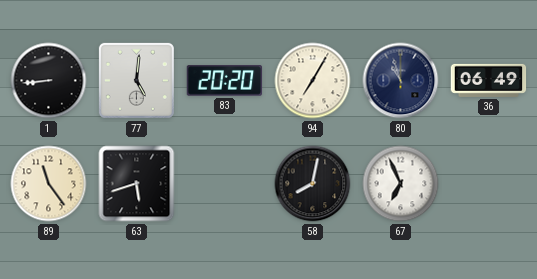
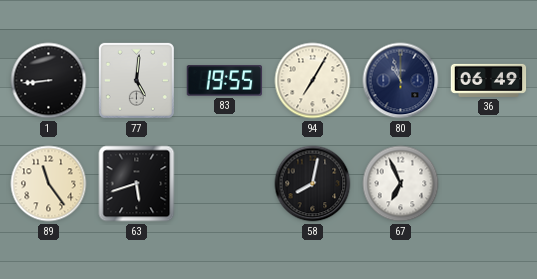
83: 20:20 -> 19:55 (225, 81)
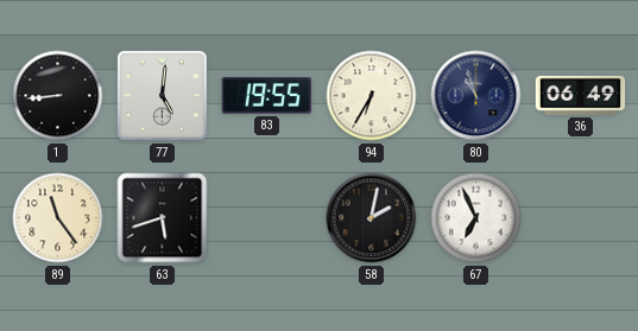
94: 7:05 -> 6:35 (372, 96)
58: 8:02 -> 2:02 (372, 218)
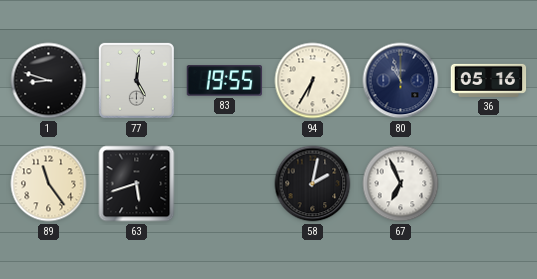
1: 8:44 -> 8:48 (49, 81)
36: 06:49 -> 05:16 (489, 80)
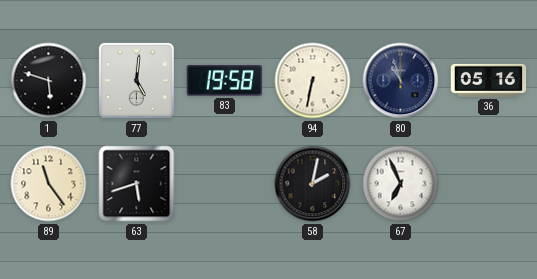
1: 8:48 -> 5:48 (49, 81)
83: 19:55 -> 19:58 (225, 81)
94: 6:35 -> 6:32 (313, 81)
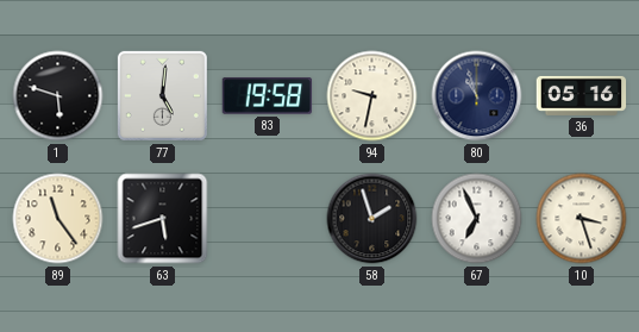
94: 6:32 -> 9:32 (372, 96)
58: 2:02 -> 1:57 (372, 219)
10: none -> 3:27 (582, 219)
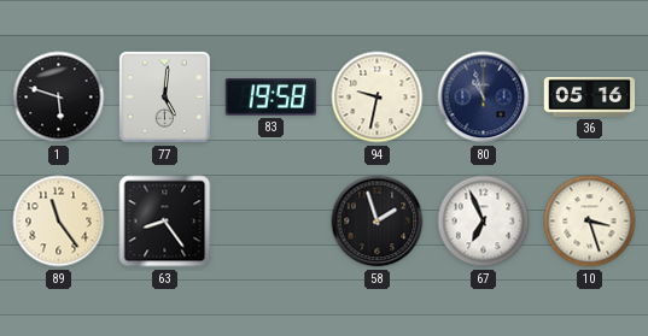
63: 5:42 -> 8:24 (165, 222)
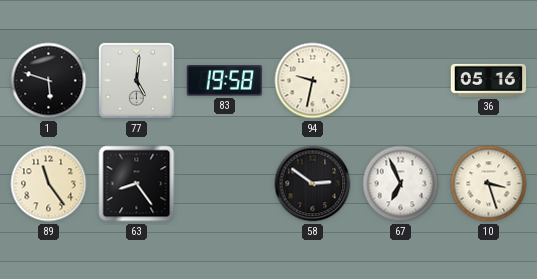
80: 10:57 -> none (484, 98)
58: 1:57 -> 2:51 (313, 184)
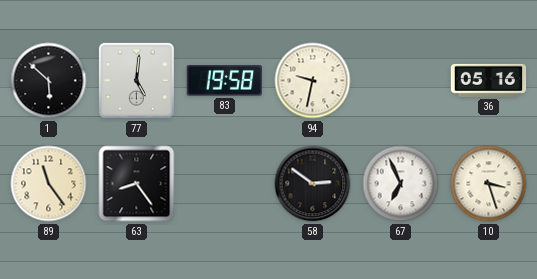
1: 5:48 -> 5:52 (49, 81)
